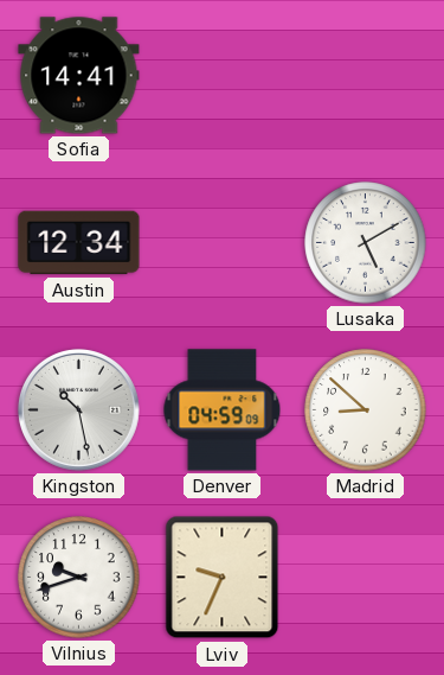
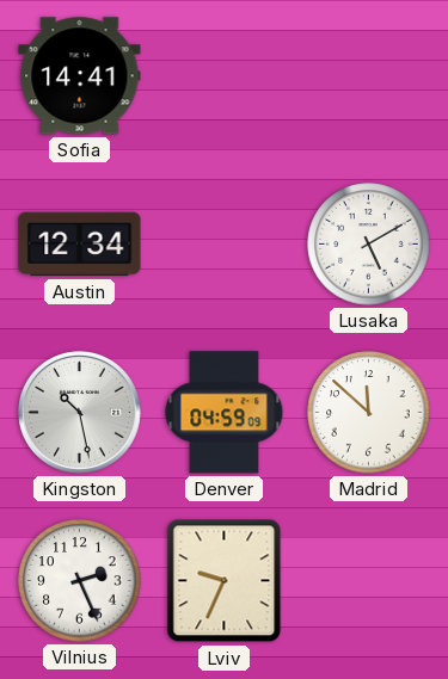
Madrid: 8:52 -> 11:52 (369, 413)
Vilnius: 9:42 -> 2:26 (80, 581)
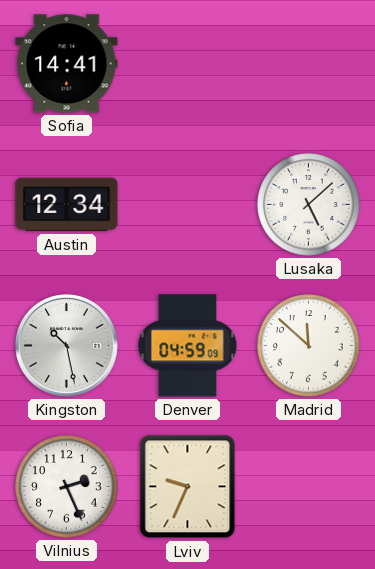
Lusaka: 5:10 -> 5:08 (309, 205)
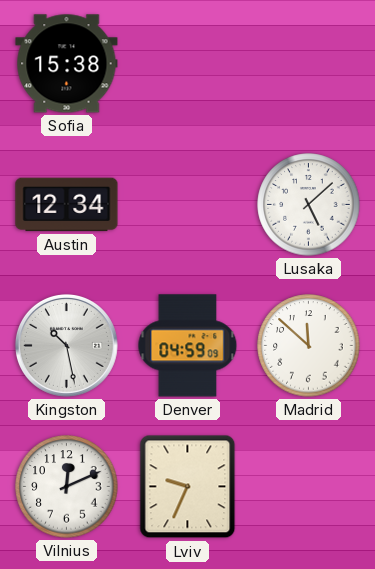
Sofia: 14:41 -> 15:38 (67, 64)
Vilnius: 2:26 -> 12:11 (67, 487)
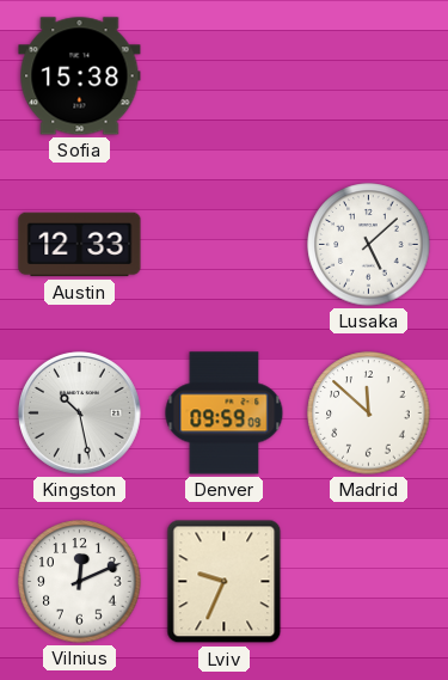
Austin: 12:34 -> 12:33 (80, 245)
Denver: 04:59 -> 09:59 (225, 413)
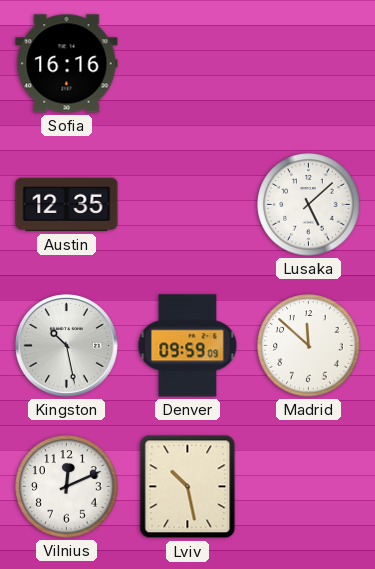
Sofia: 15:38 -> 16:16 (67, 64)
Austin: 12:33 -> 12:35 (67, 205)
Lviv: 9:34 -> 10:28 (188, 487)
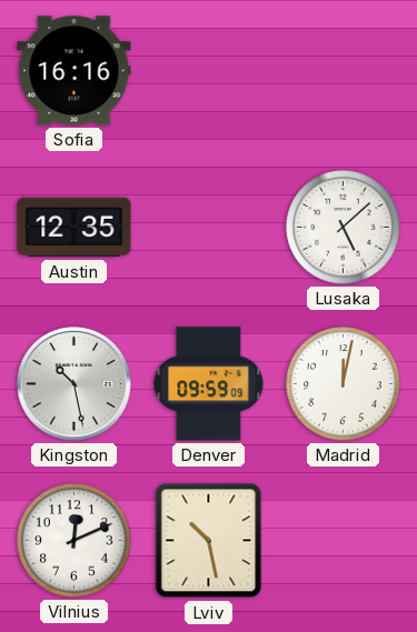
Madrid: 11:52 -> 12:02 (344, 384)
